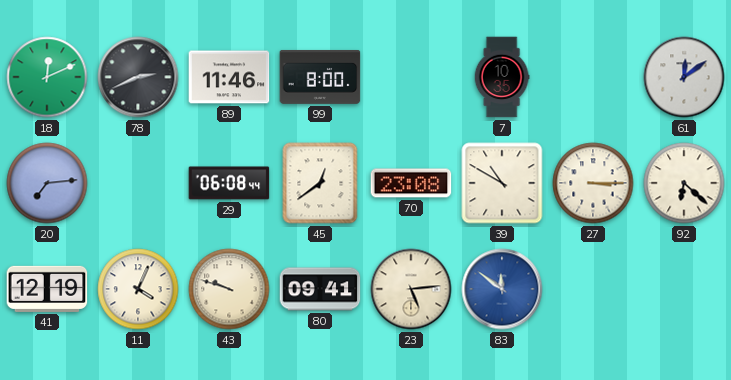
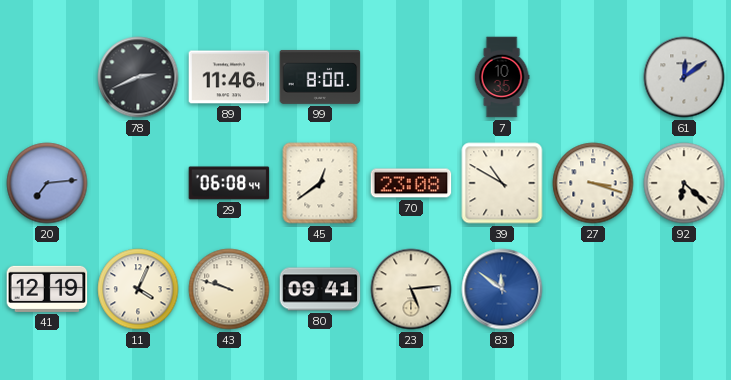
18: 12:11 -> none (47, 77)
27: 3:15 -> 3:18 (593, 183)
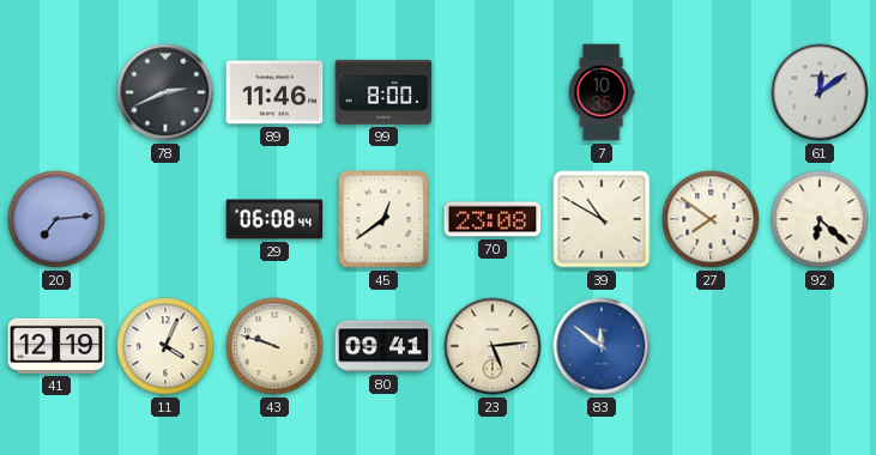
27: 3:18 -> 7:51 (711, 219)
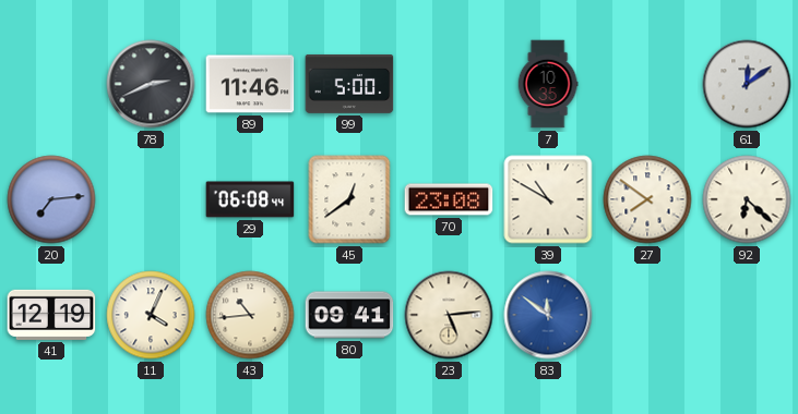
99: 8:00 -> 5:00 (349, 84)
43: 9:48 -> 10:44 (250, 315)
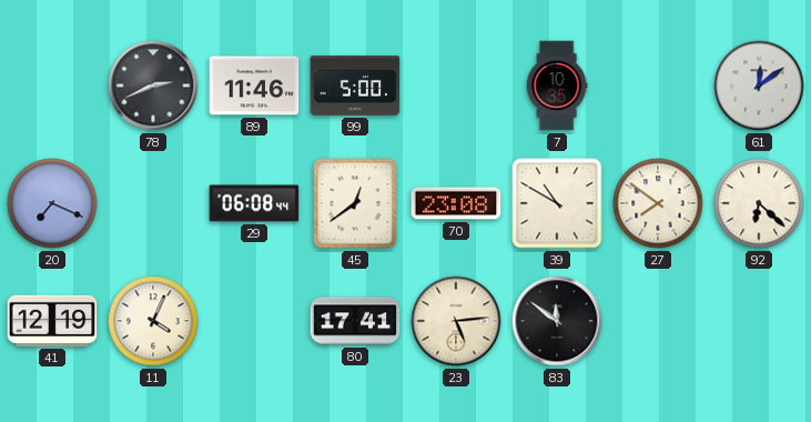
20: 7:14 -> 7:19 (52, 203)
43: 10:44 -> none (250, 315)
80: 09:41 -> 17:41 (355, 321)
83 dial: blue -> black (557, 321)
